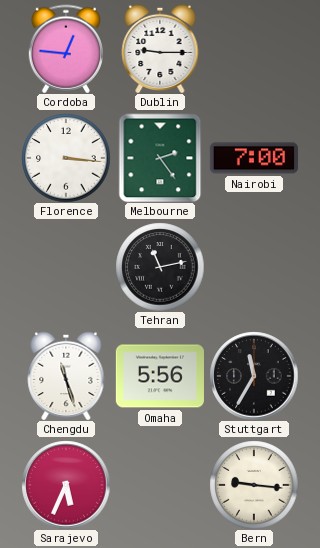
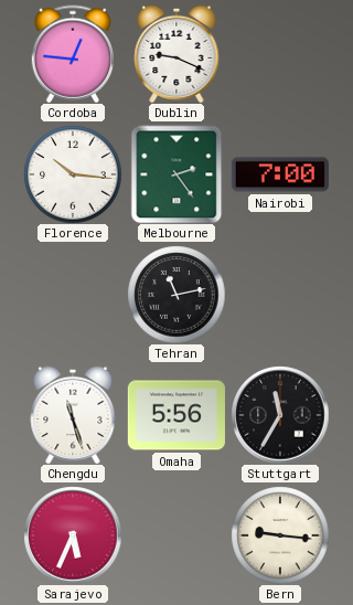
Dublin: 9:15 -> 9:19 (176, 54)
Florence: 3:16 -> 10:16 (73, 174)
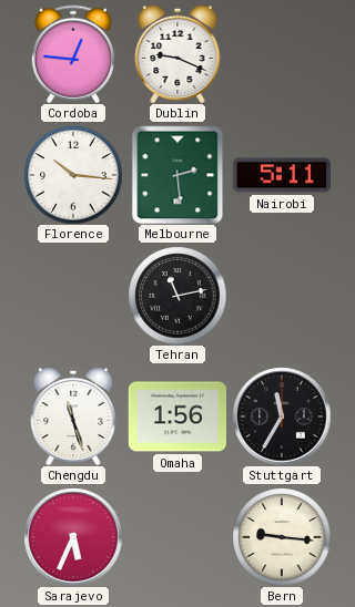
Melbourne: 2:24 -> 2:29 (177, 175)
Nairobi: 7:00 -> 5:11 (282, 175)
Omaha: 5:56 -> 1:56 (177, 416)
